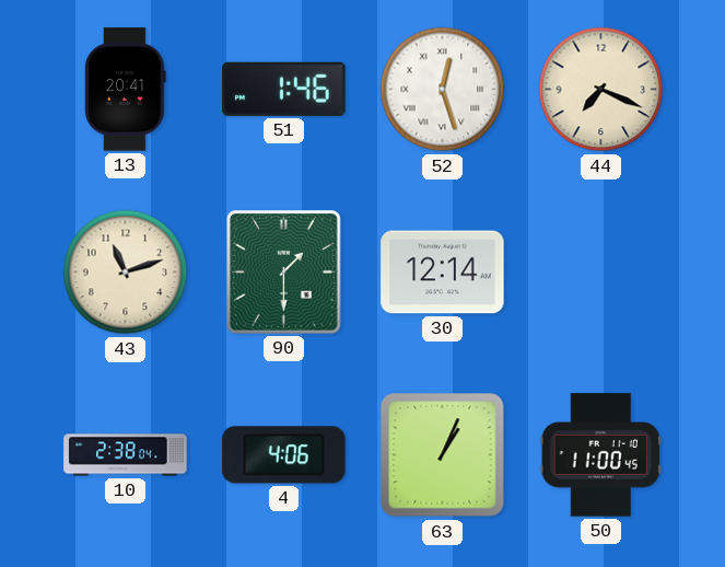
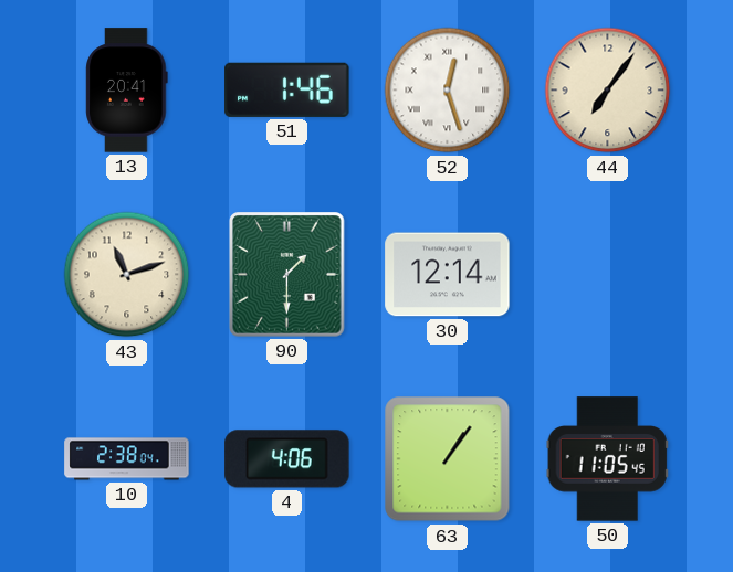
44: 7:19 -> 7:06 (608, 91)
63: 1:04 -> 1:06 (448, 459)
50: 11:00 -> 11:05 (607, 459)
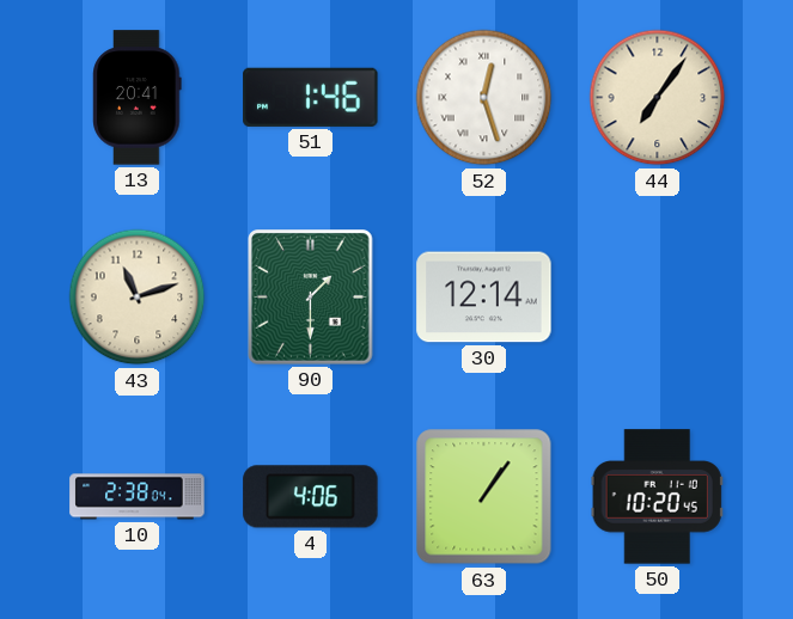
50: 11:05 -> 10:20 (657, 497)
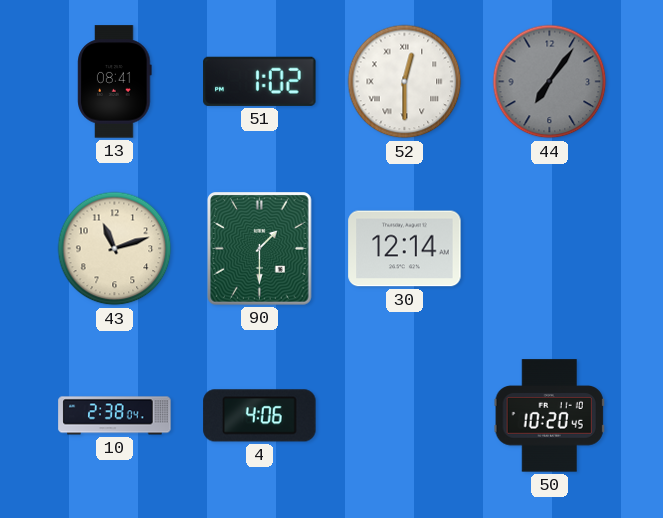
13: 20:41 -> 08:41 (115, 82)
51: 1:46 -> 1:02 (260, 81)
52: 12:27 -> 12:30 (405, 82)
44 dial: cream -> grey (550, 82)
63: 1:06 -> none (484, 497)
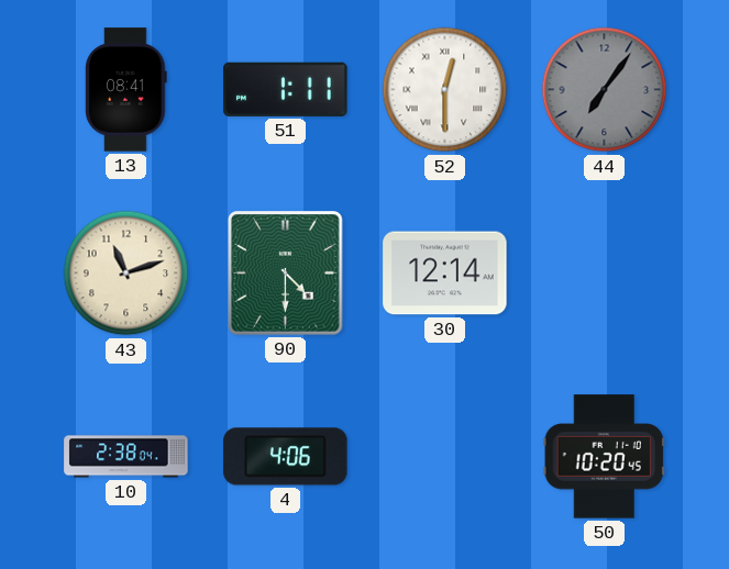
51: 1:02 -> 1:11 (286, 89)
90: 1:30 -> 4:30 (286, 274)
